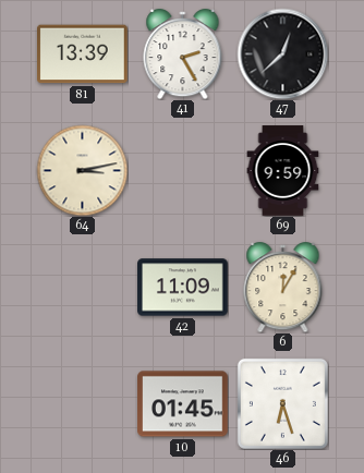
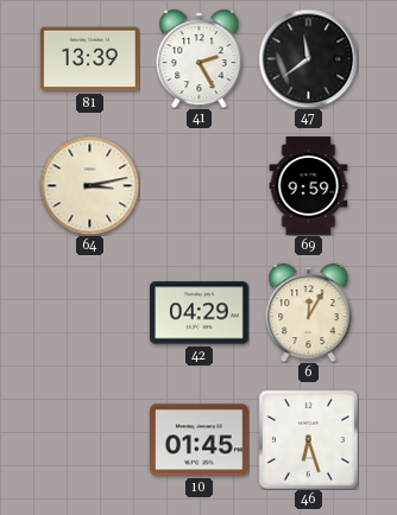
47: 12:38 -> 11:39 (308, 58)
42: 11:09 -> 04:29 (200, 313)
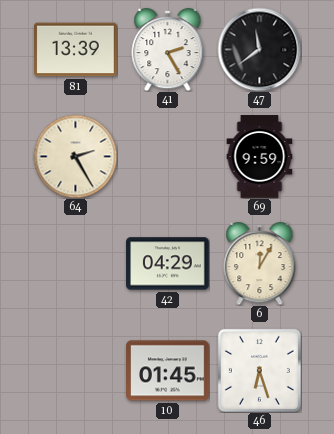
64: 3:13 -> 2:25 (75, 156)
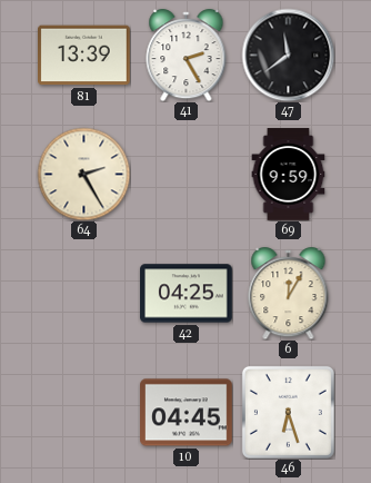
42: 04:29 -> 04:25 (187, 294)
10: 01:45 -> 04:45 (187, 413)
